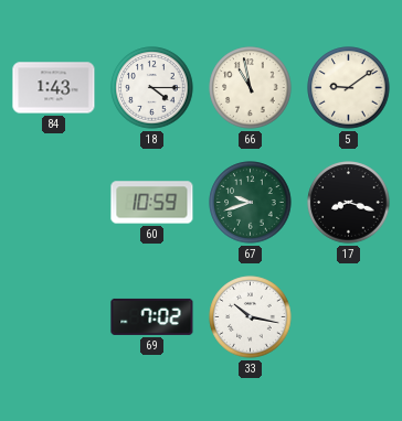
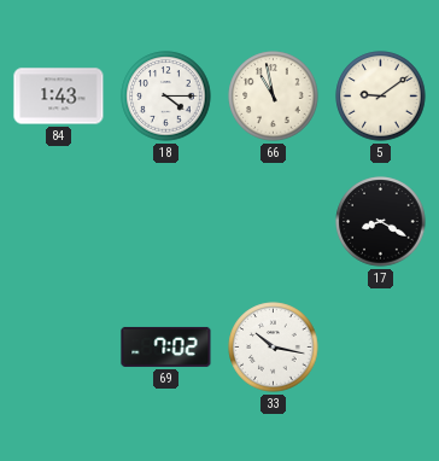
60: 10:59 -> none (152, 203)
67: 9:42 -> none (251, 203)
17: 8:18 -> 8:20 (381, 222)
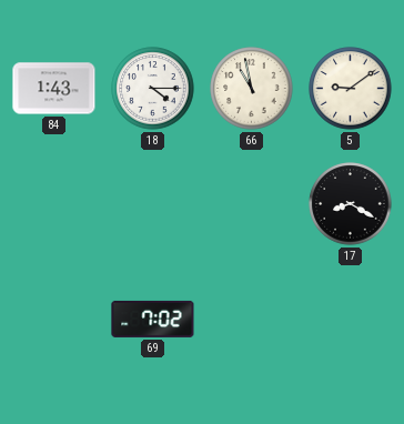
33: 10:17 -> none (274, 348)
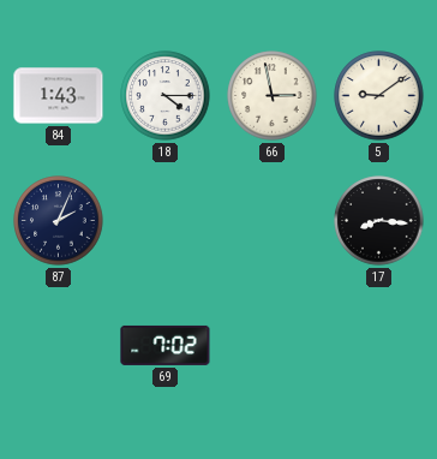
66: 10:58 -> 2:58 (273, 96)
87: none -> 2:04 (59, 221)
17: 8:20 -> 8:16 (379, 221)
